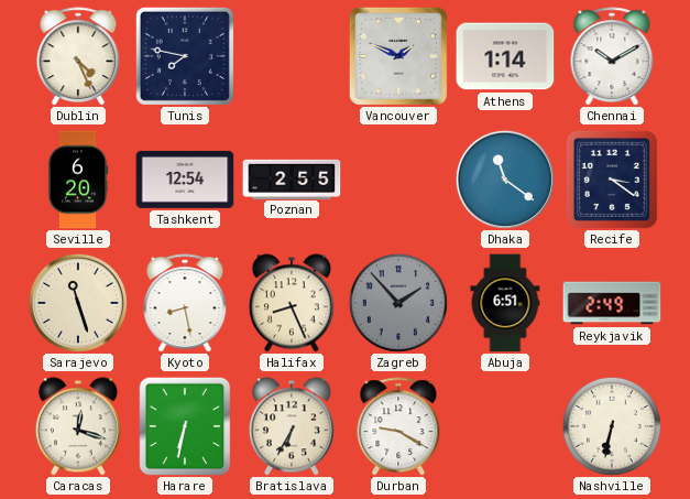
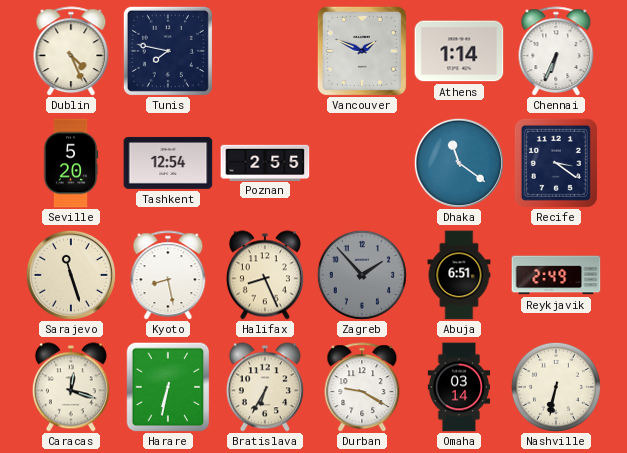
Chennai: 10:10 -> 6:34 (556, 51)
Seville: 6:20 -> 5:20 (71, 163)
Omaha: none -> 03:14 (459, 387)
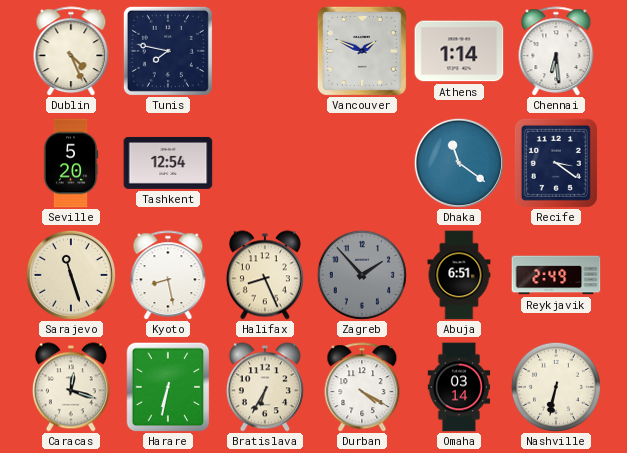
Chennai: 6:34 -> 6:29 (556, 51)
Poznan: 2:55 -> none (265, 162)
Durban: 9:20 -> 4:20 (362, 387)
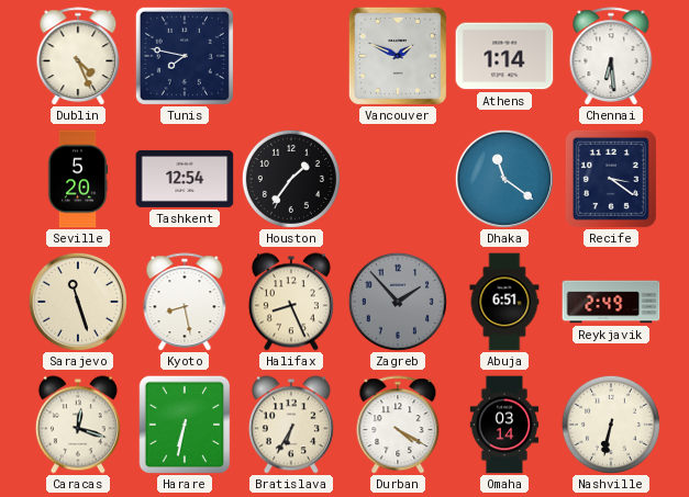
Houston: none -> 1:36 (291, 179)
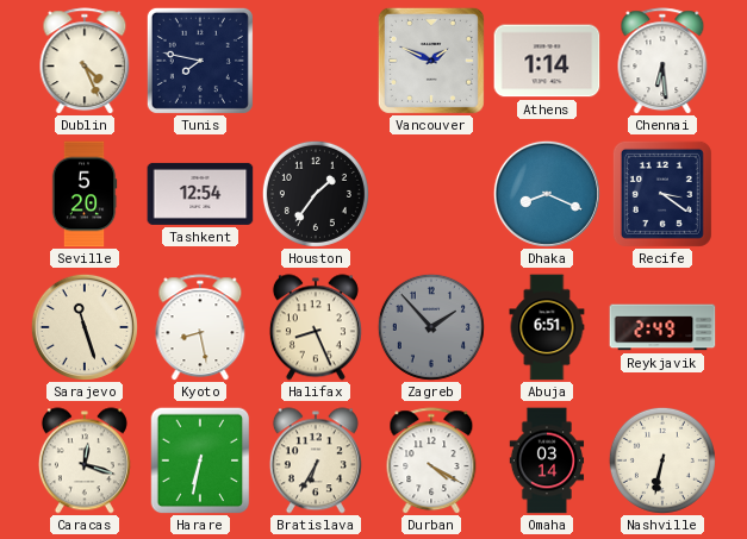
Dhaka: 11:21 -> 8:19 (547, 194)
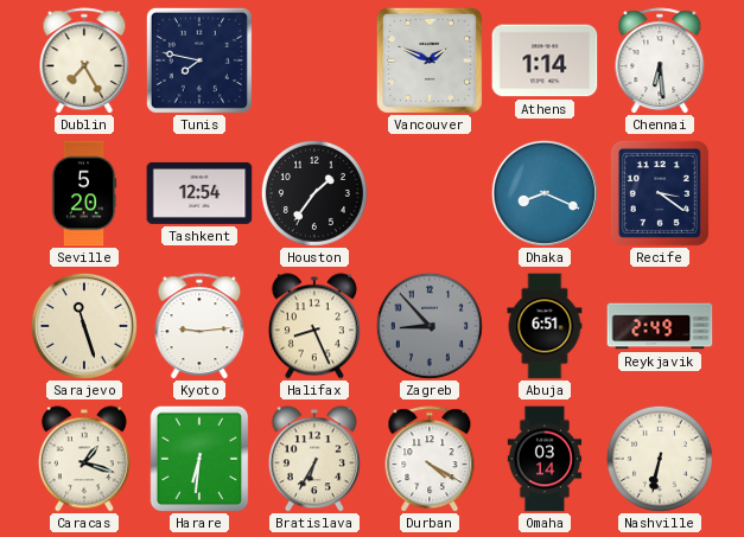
Dublin: 4:26 -> 7:25 (84, 60)
Kyoto: 8:28 -> 9:14 (199, 326)
Zagreb: 1:53 -> 8:53 (430, 326)
Caracas: 12:18 -> 1:18 (84, 459)
Harare: 6:32 -> 6:31 (199, 459)
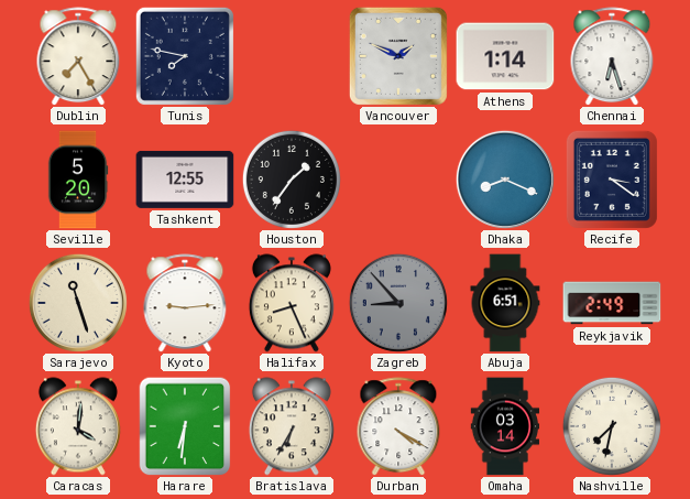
Chennai: 6:29 -> 6:27 (612, 56)
Tashkent: 12:54 -> 12:55 (185, 180)
Caracas: 1:18 -> 4:01 (78, 426)
Nashville: 6:32 -> 7:32 (612, 426)
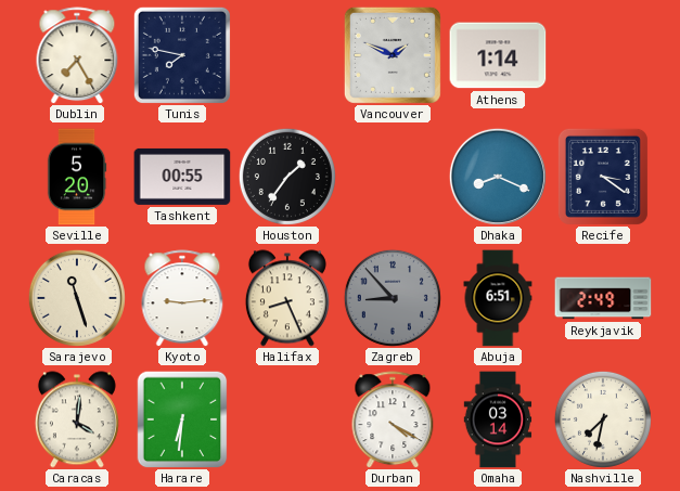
Chennai: 6:27 -> none (612, 56)
Tashkent: 12:55 -> 00:55 (182, 177)
Bratislava: 6:35 -> none (292, 426)
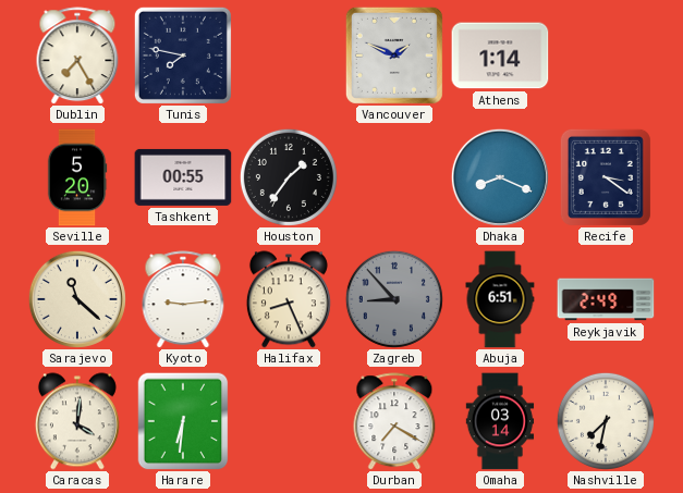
Sarajevo: 11:27 -> 11:22 (77, 299)
Durban: 4:20 -> 7:20 (394, 421)
